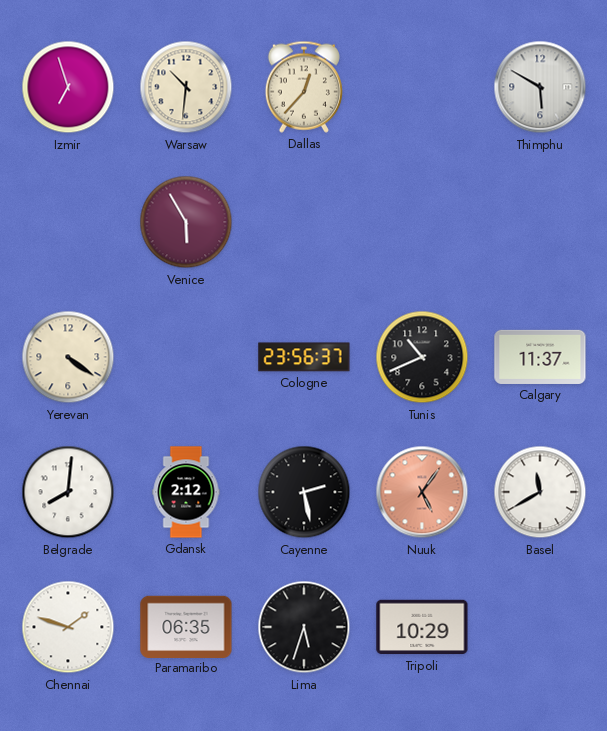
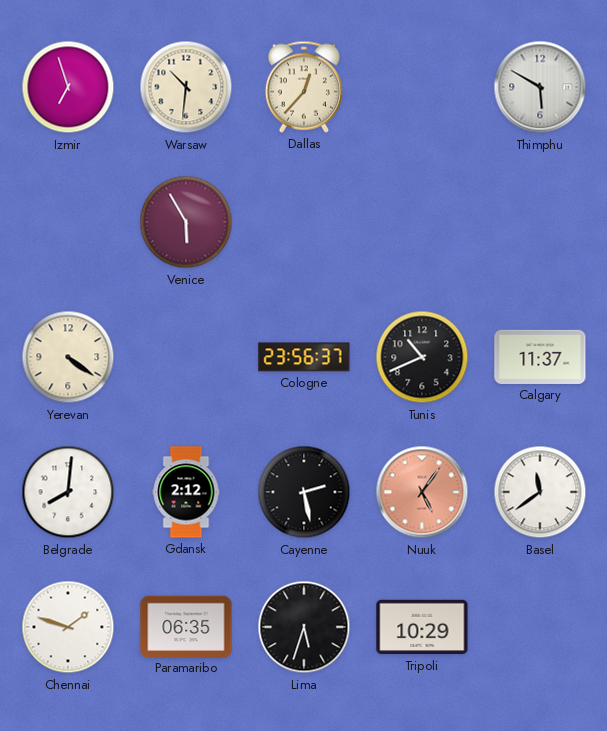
Basel: 11:40 -> 11:39 (540, 492)
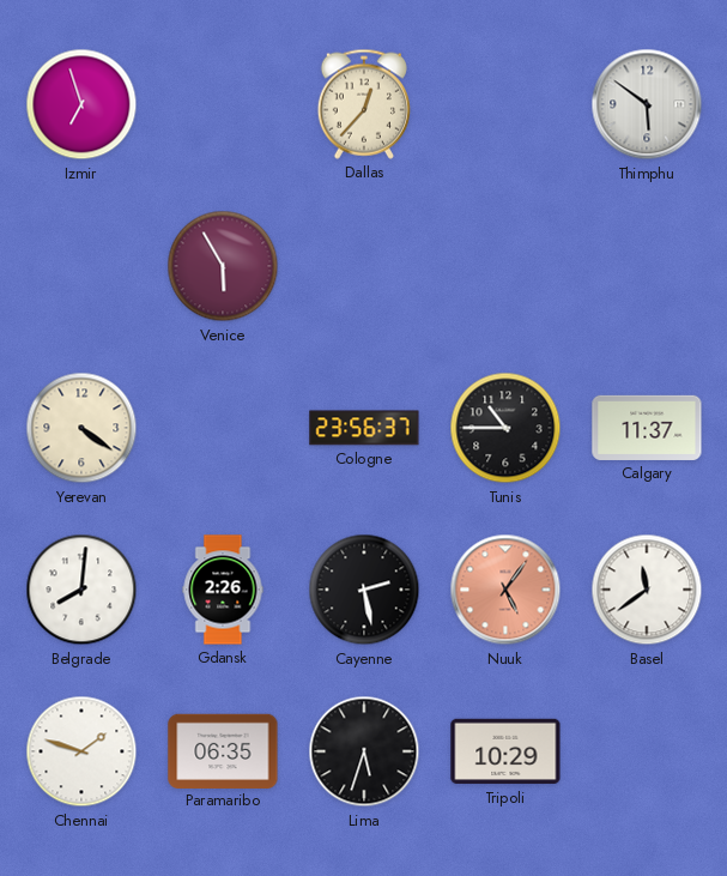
Warsaw: 10:31 -> none (186, 87)
Thimphu: 5:50 -> 5:51 (647, 104)
Tunis: 10:41 -> 10:45 (505, 428)
Gdansk: 2:12 -> 2:26 (223, 590)
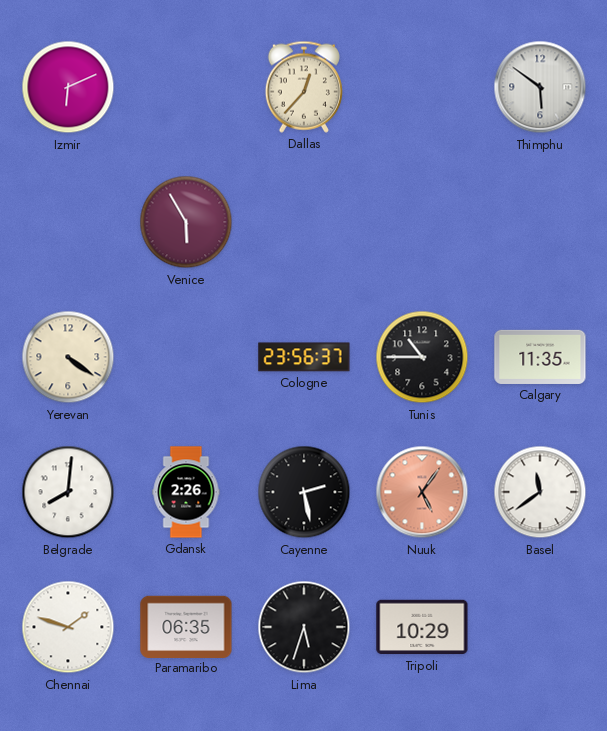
Izmir: 6:57 -> 6:11 (68, 87)
Calgary: 11:37 -> 11:35 (540, 357)
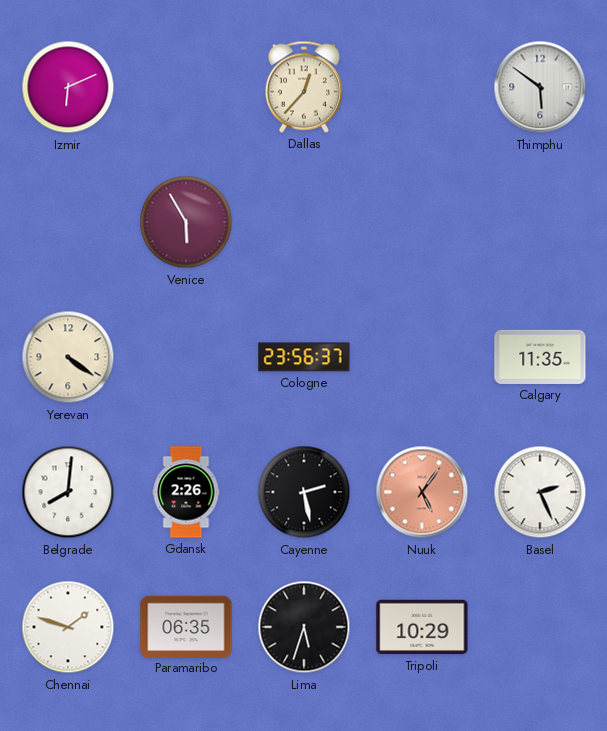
Tunis: 10:45 -> none (422, 357)
Basel: 11:39 -> 2:26 (540, 492)
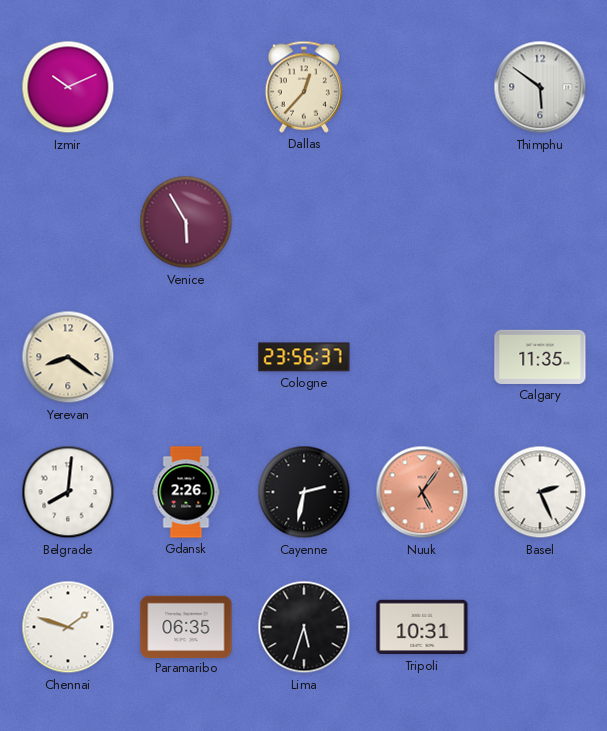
Izmir: 6:11 -> 10:11 (68, 87)
Yerevan: 4:21 -> 8:21 (68, 357)
Cayenne: 2:28 -> 2:32 (304, 492)
Tripoli: 10:29 -> 10:31 (422, 627)
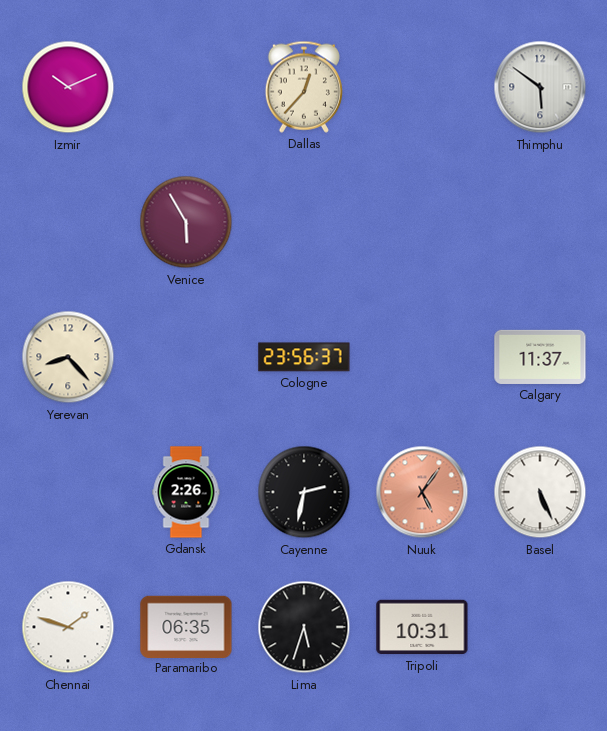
Yerevan: 8:21 -> 8:23 (68, 357)
Calgary: 11:35 -> 11:37 (540, 357)
Belgrade: 8:01 -> none (68, 492)
Basel: 2:26 -> 5:26 (540, 492)
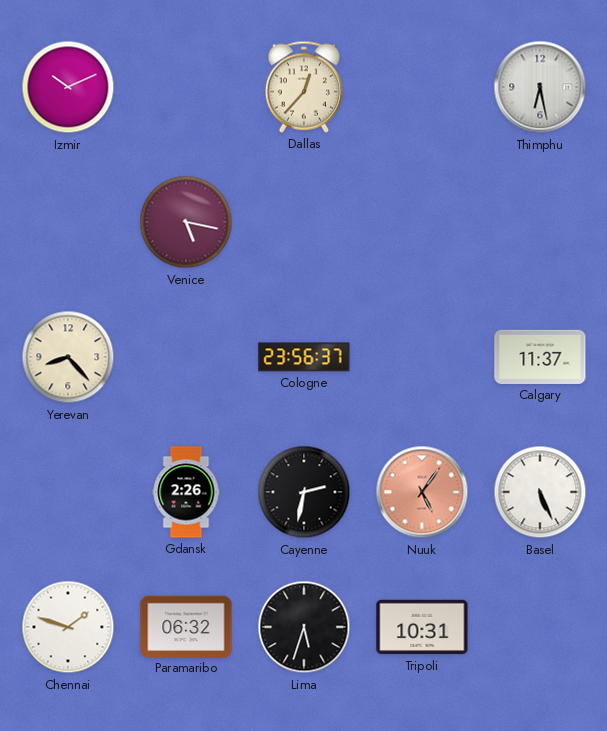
Thimphu: 5:51 -> 6:28 (540, 87)
Venice: 5:55 -> 5:17 (186, 222)
Paramaribo: 06:35 -> 06:32 (186, 626)
